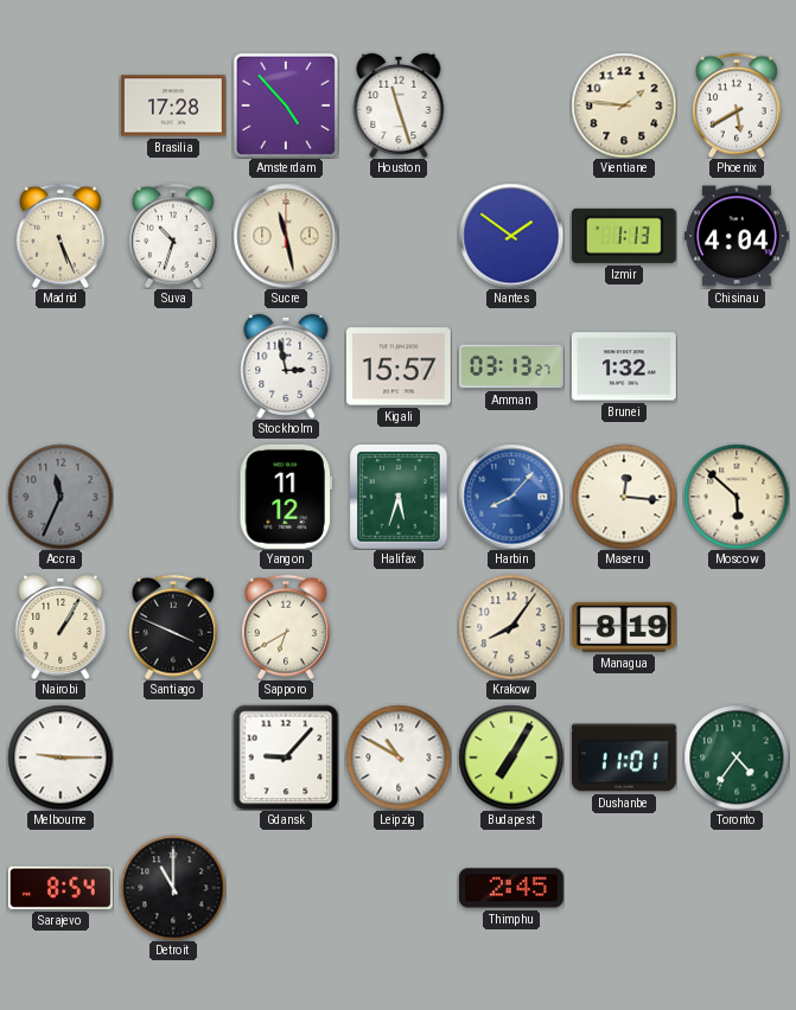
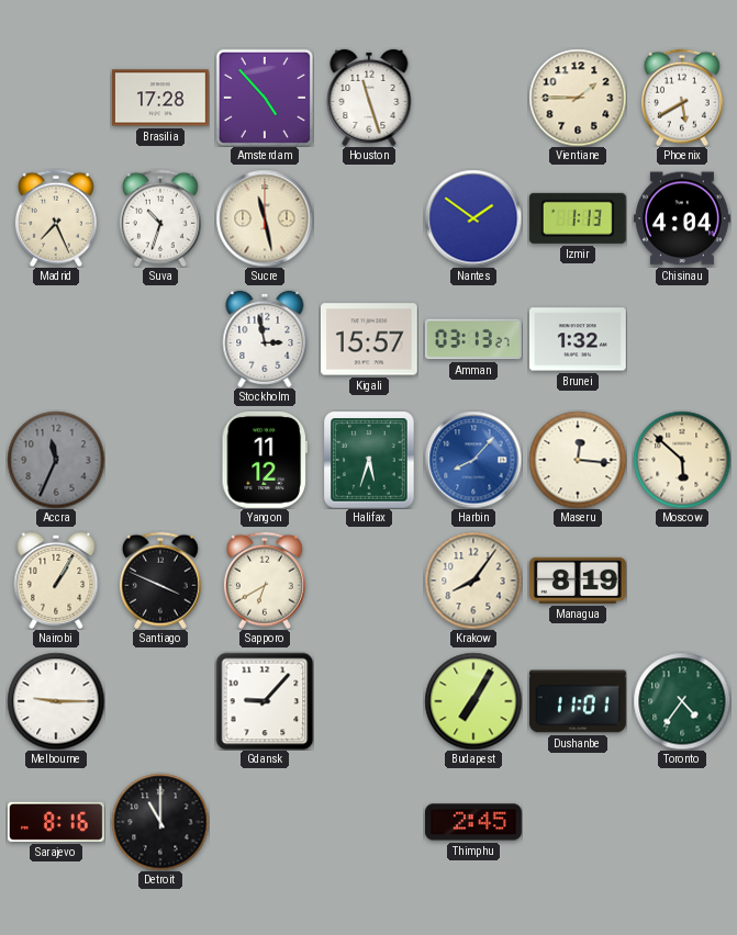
Vientiane: 1:46 -> 1:45 (578, 98)
Madrid: 5:26 -> 7:26 (56, 218)
Leipzig: 10:50 -> none (399, 757)
Sarajevo: 8:54 -> 8:16 (56, 822)
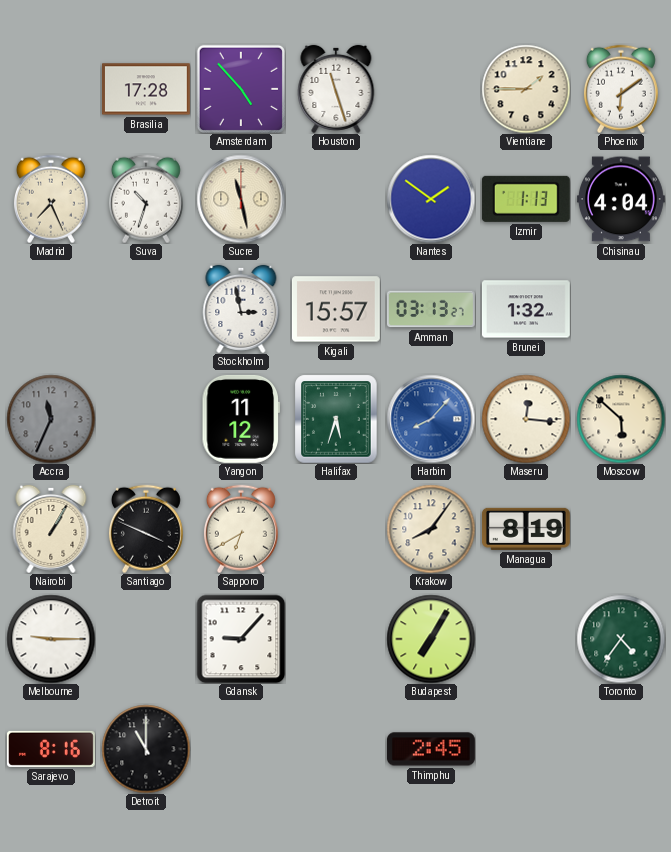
Phoenix: 5:40 -> 6:09 (621, 89)
Dushanbe: 11:01 -> none (578, 701)
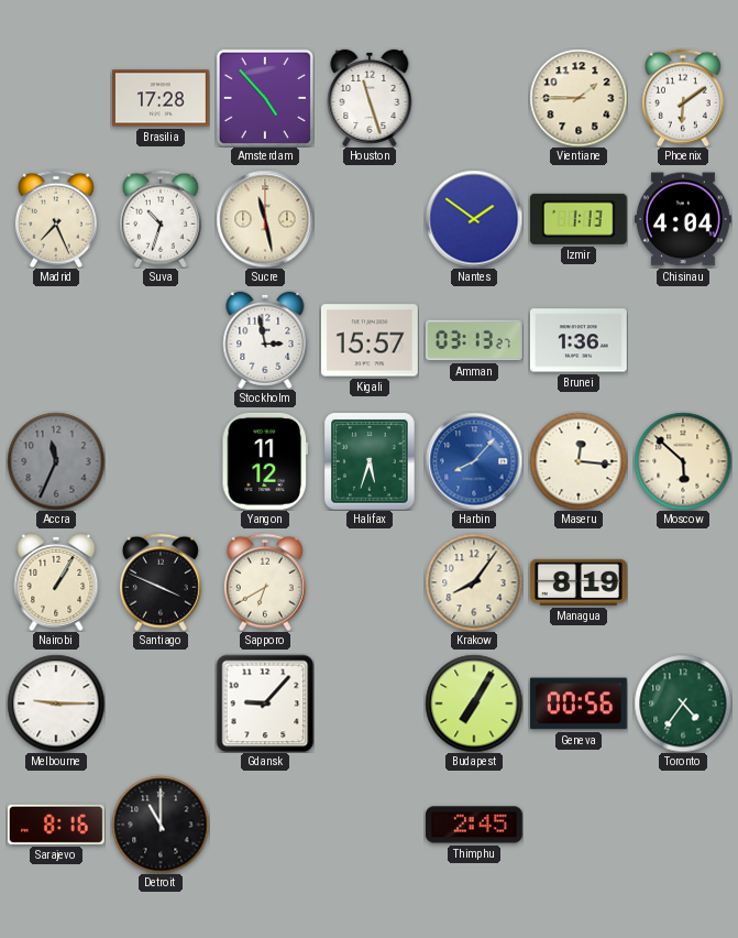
Brunei: 1:32 -> 1:36 (579, 340)
Geneva: none -> 00:56 (579, 703)
